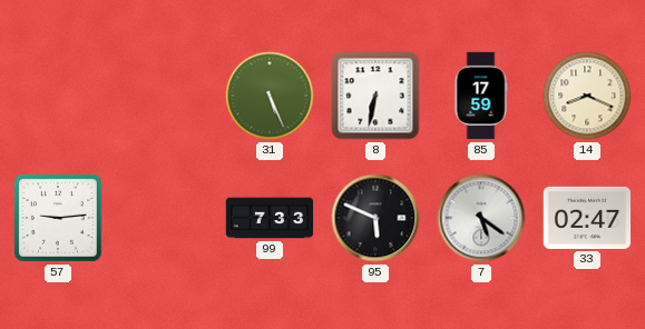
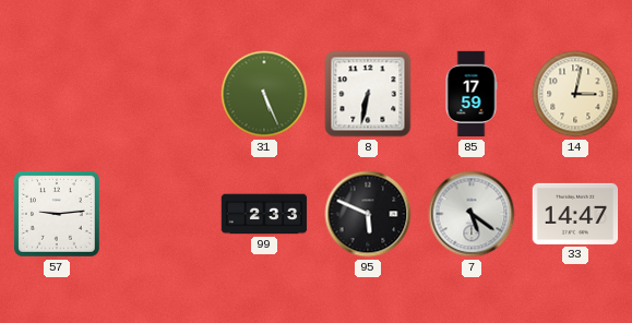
14: 8:19 -> 3:02 (575, 94)
99: 7:33 -> 2:33 (264, 214)
33: 02:47 -> 14:47 (575, 214)
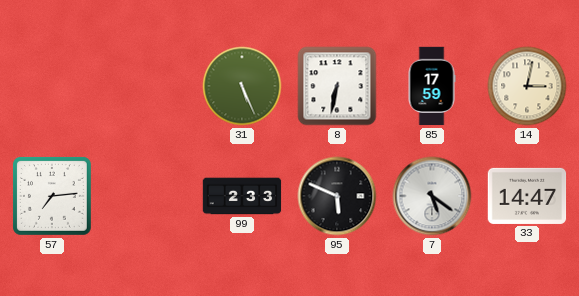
57: 9:14 -> 7:14 (52, 196)
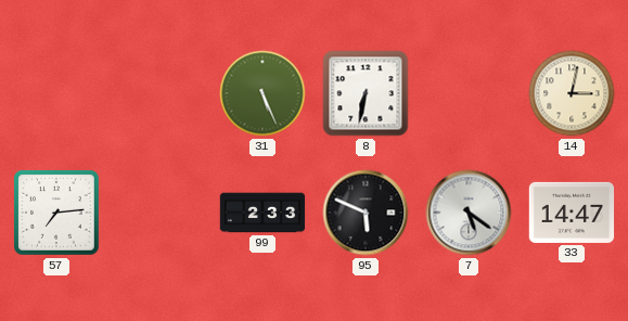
85: 17:59 -> none (432, 86)
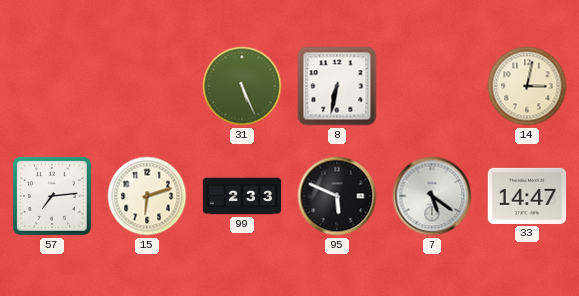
15: none -> 6:12 (147, 196)
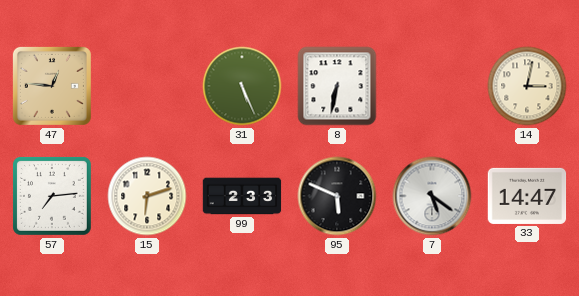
47: none -> 12:46 (52, 86)
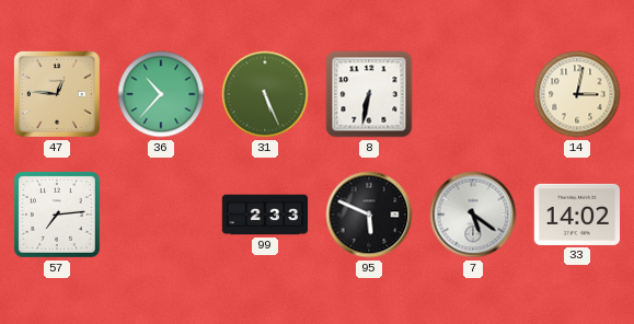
36: none -> 10:37 (161, 94)
15: 6:12 -> none (147, 196)
33: 14:47 -> 14:02 (577, 215)
